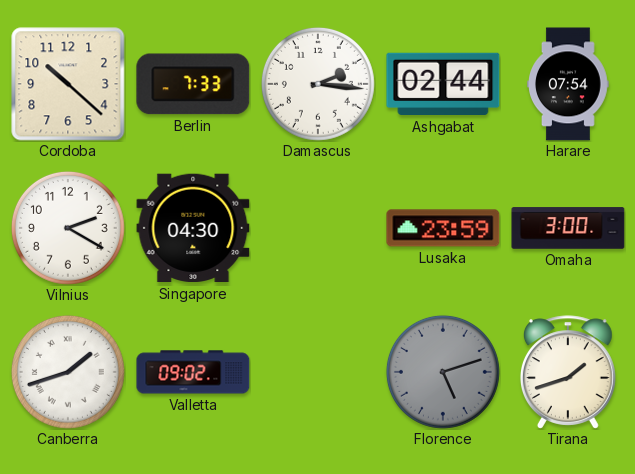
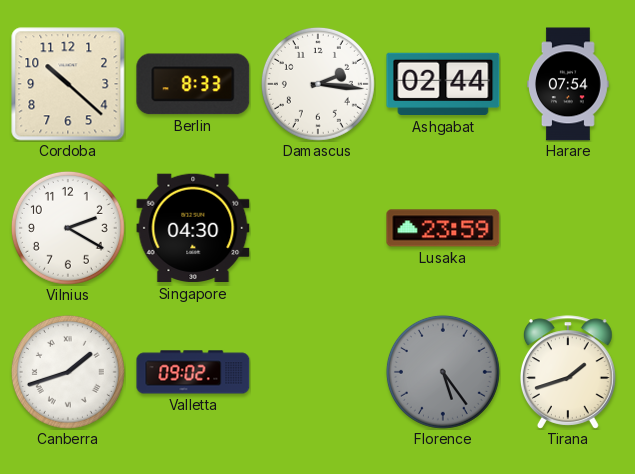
Berlin: 7:33 -> 8:33 (193, 84)
Omaha: 3:00 -> none (568, 228)
Florence: 5:12 -> 5:24 (443, 372)
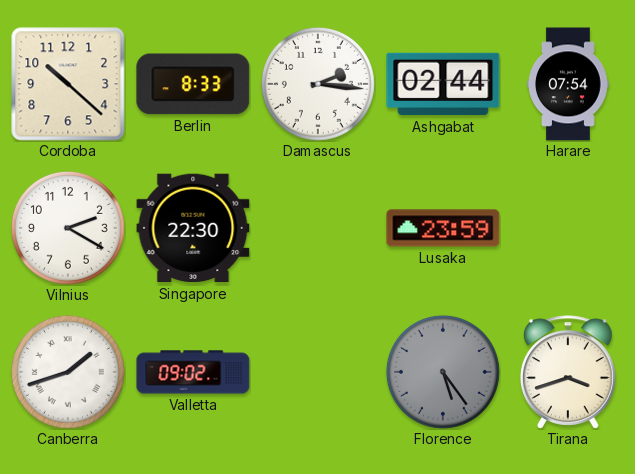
Singapore: 04:30 -> 22:30 (193, 228)
Tirana: 1:42 -> 3:42 (568, 372)
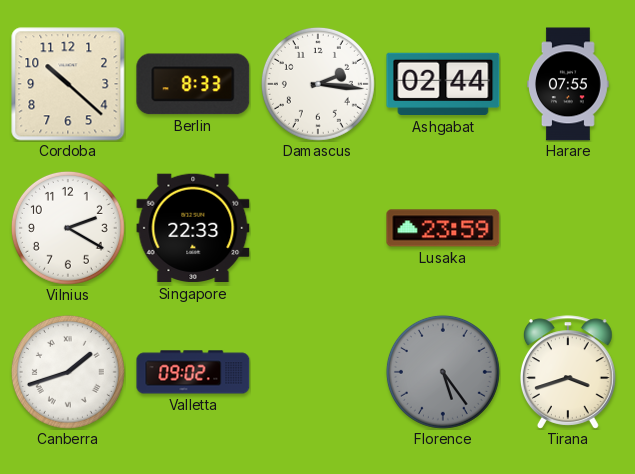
Harare: 07:54 -> 07:55 (569, 84)
Singapore: 22:30 -> 22:33 (193, 228)
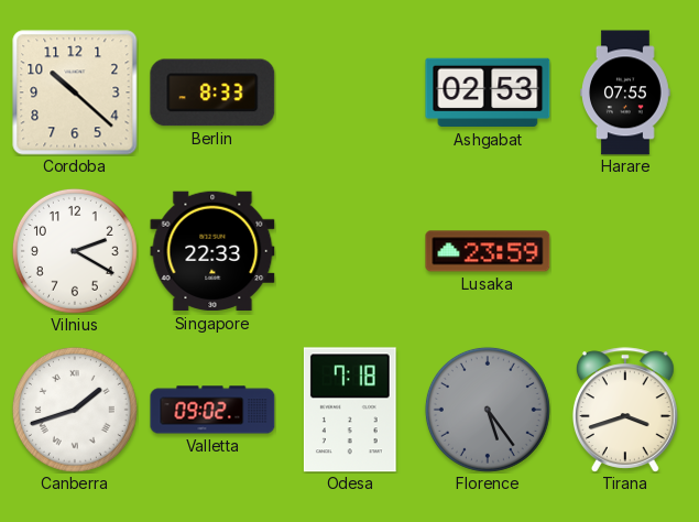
Damascus: 2:16 -> none (318, 84)
Ashgabat: 02:44 -> 02:53 (488, 93)
Odesa: none -> 7:18 (350, 410)
